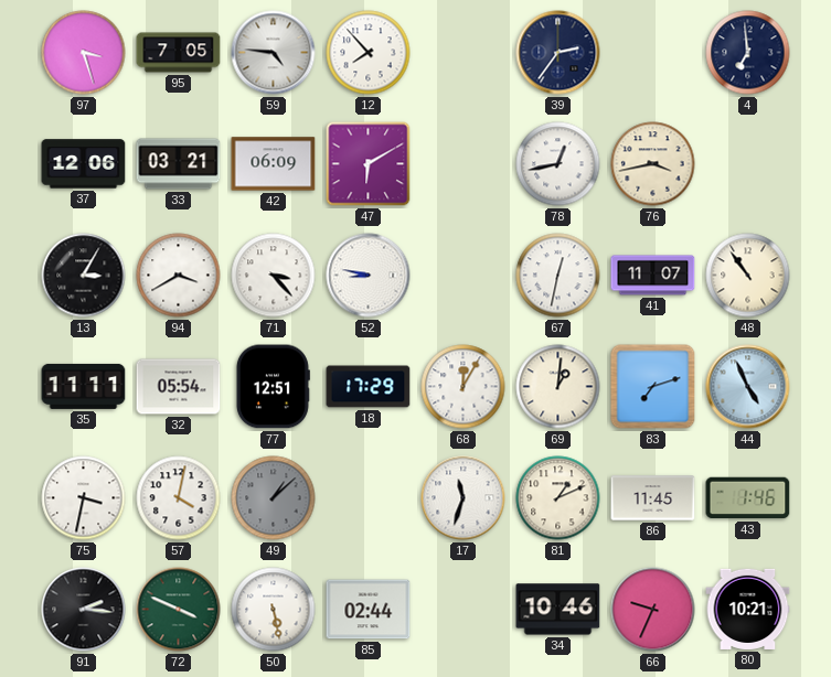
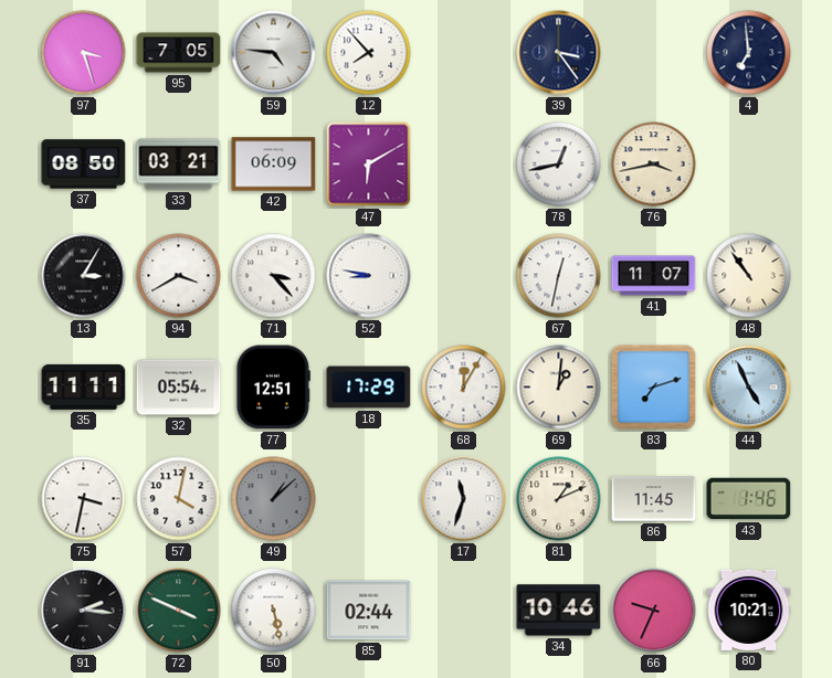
39: 2:36 -> 3:24 (559, 53)
37: 12:06 -> 08:50 (84, 165)
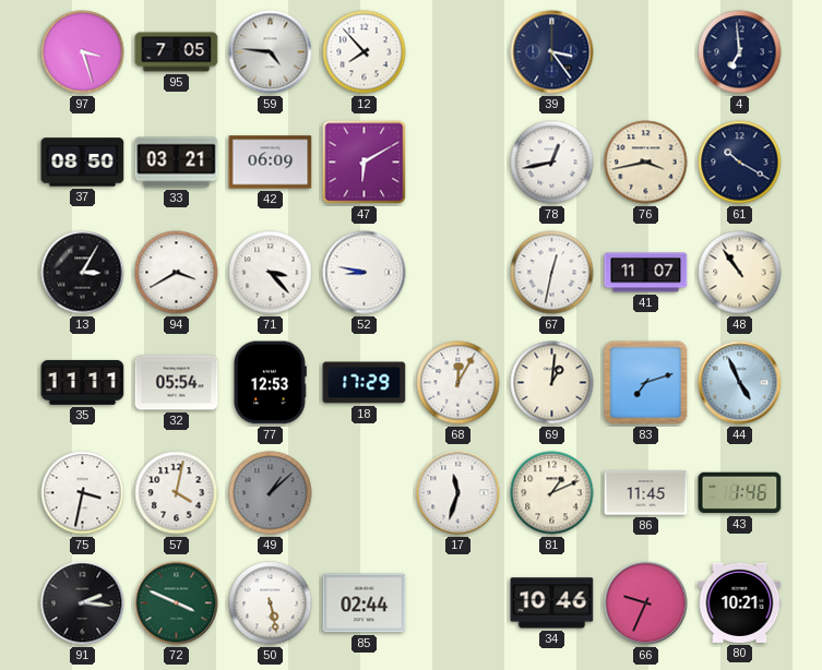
61: none -> 10:20 (740, 163)
77: 12:51 -> 12:53 (270, 383)
